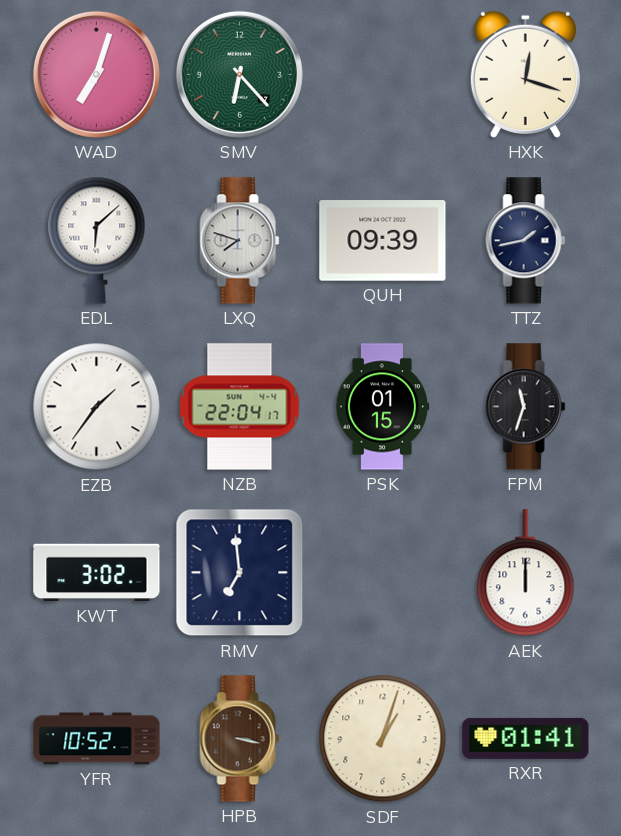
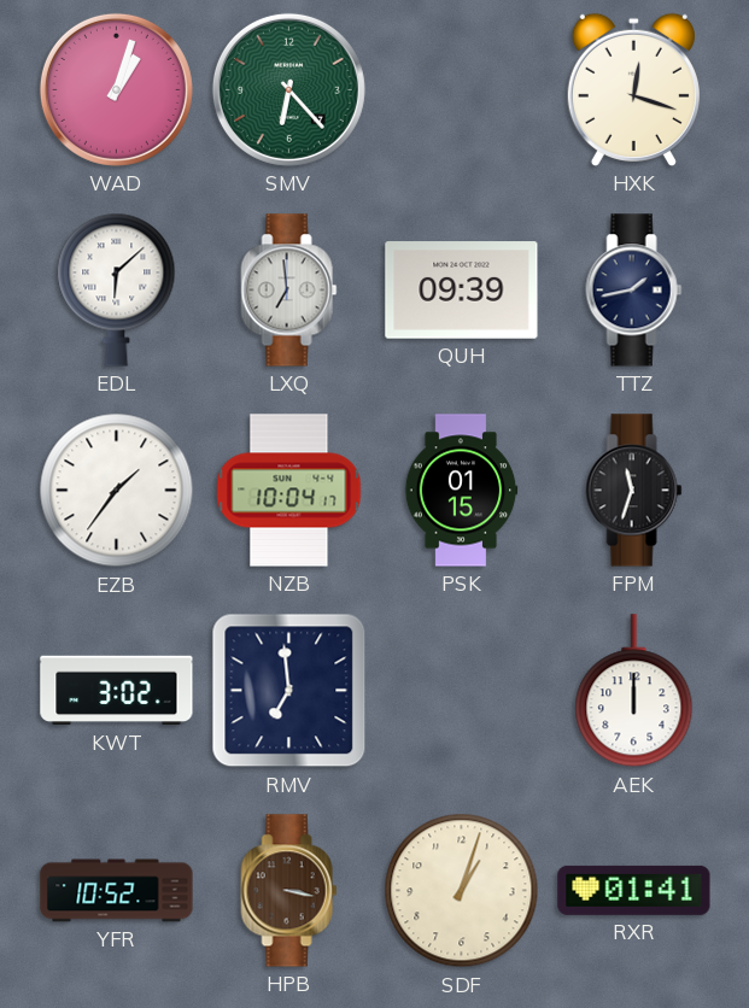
WAD: 7:03 -> 1:03 (116, 89)
LXQ: 7:48 -> 6:59 (289, 291)
NZB: 22:04 -> 10:04 (289, 491)
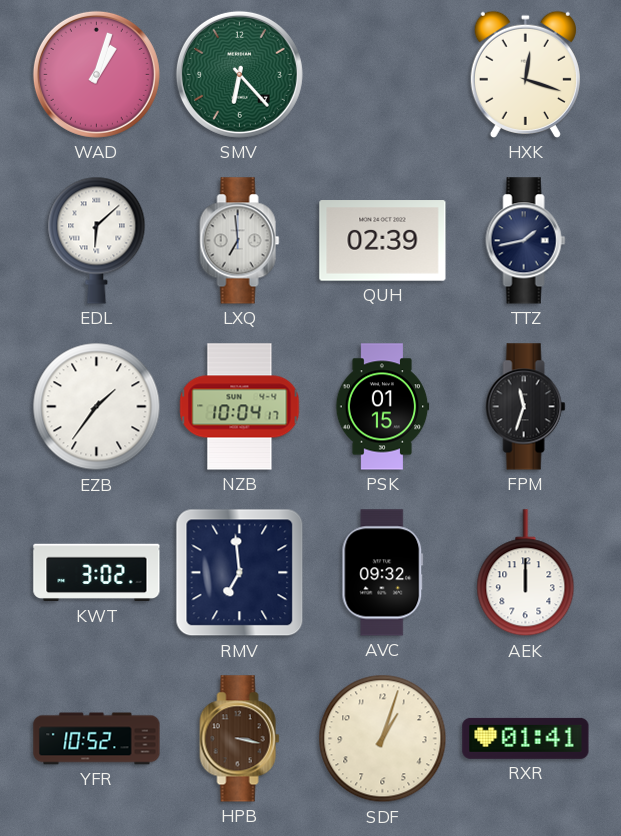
QUH: 09:39 -> 02:39 (383, 241)
AVC: none -> 09:32 (383, 573)
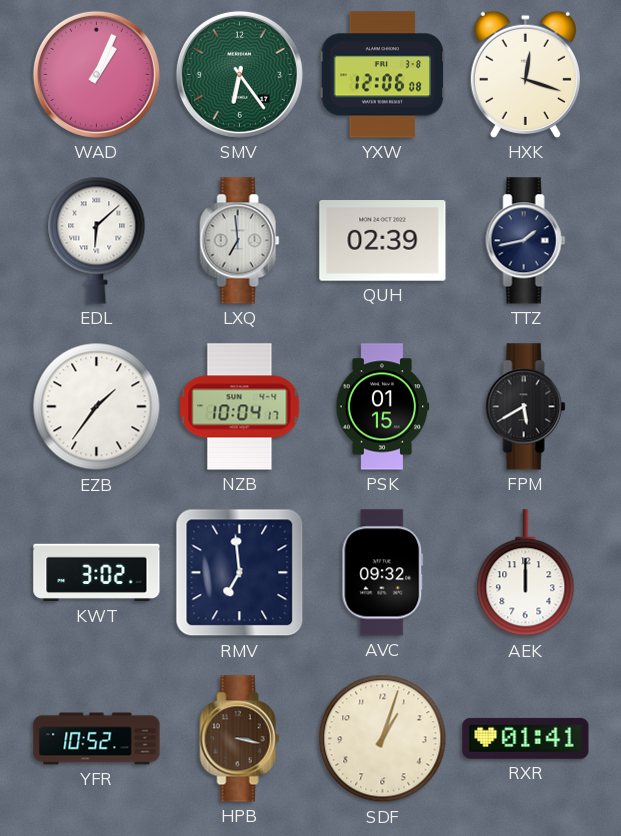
WAD: 1:03 -> 1:04 (96, 74)
SMV: 6:23 -> 6:24 (239, 74)
YXW: none -> 12:06 (383, 75)
FPM: 11:33 -> 5:40 (526, 407)
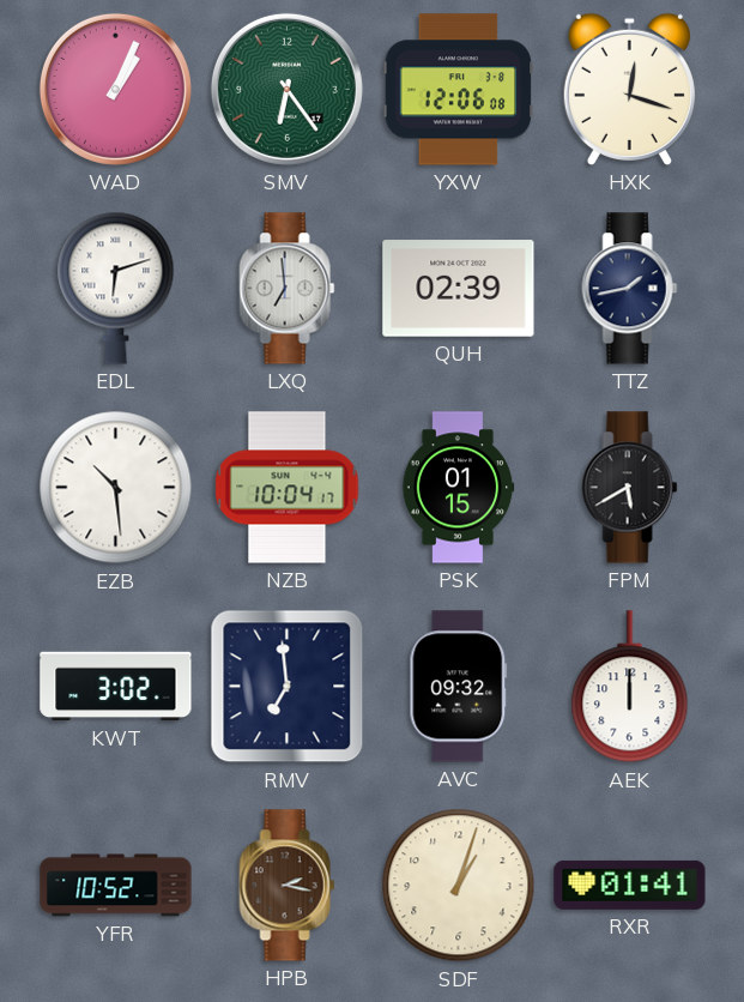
EDL: 6:08 -> 6:12 (116, 288)
EZB: 1:36 -> 10:29 (116, 488)
HPB: 3:17 -> 2:17 (288, 886)
